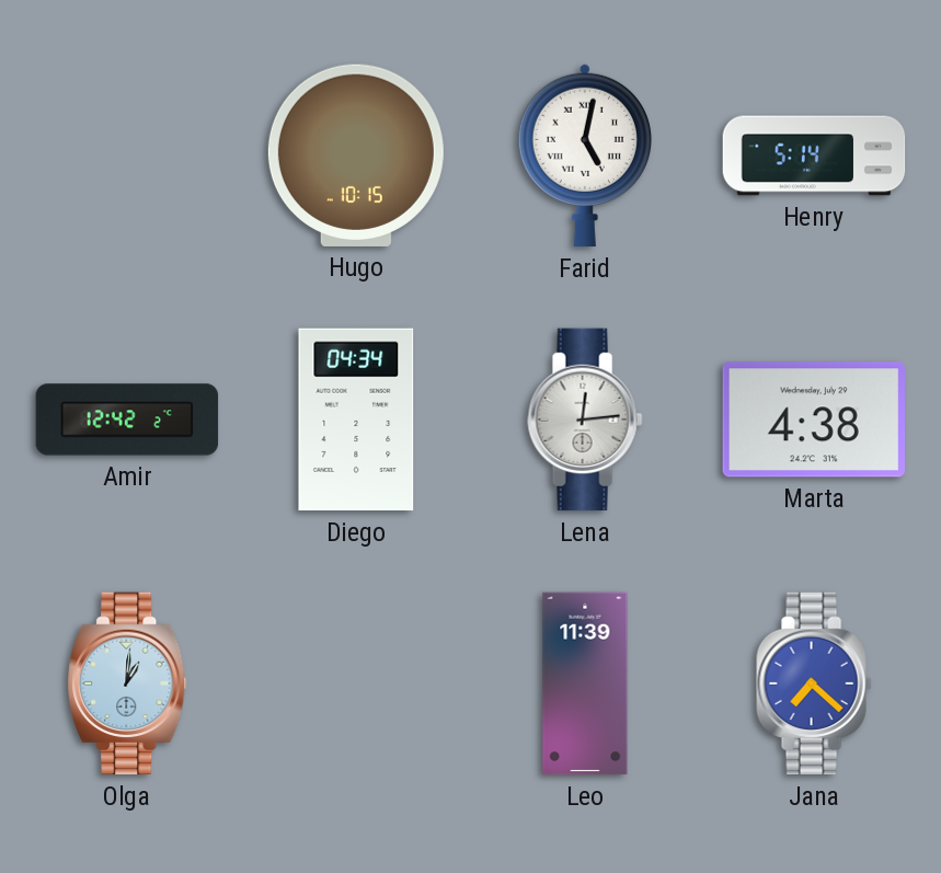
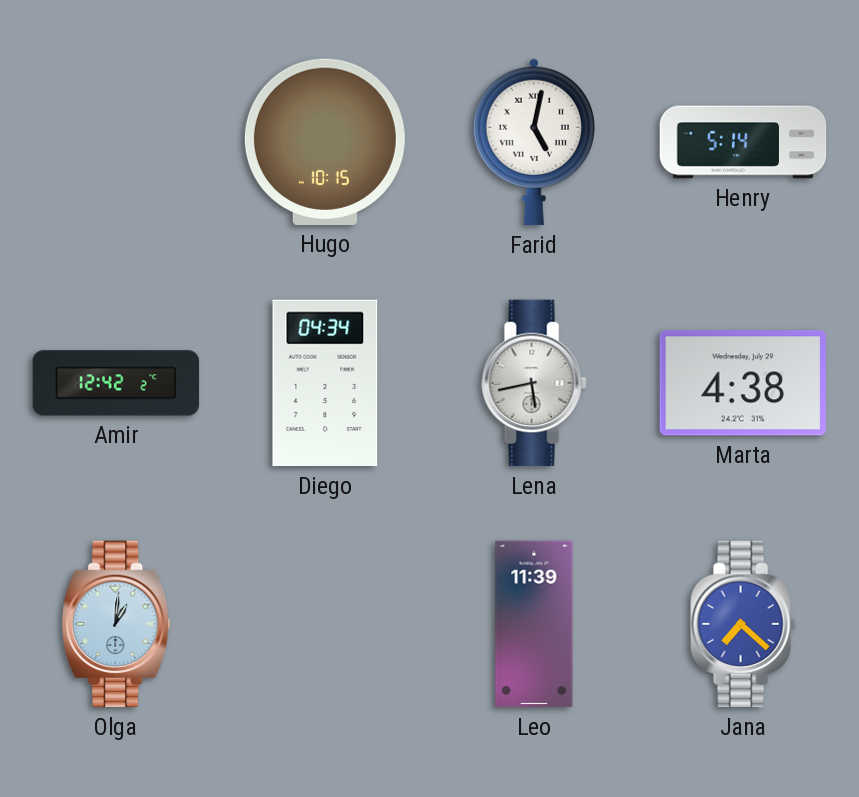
Lena: 12:14 -> 5:43 (534, 383)
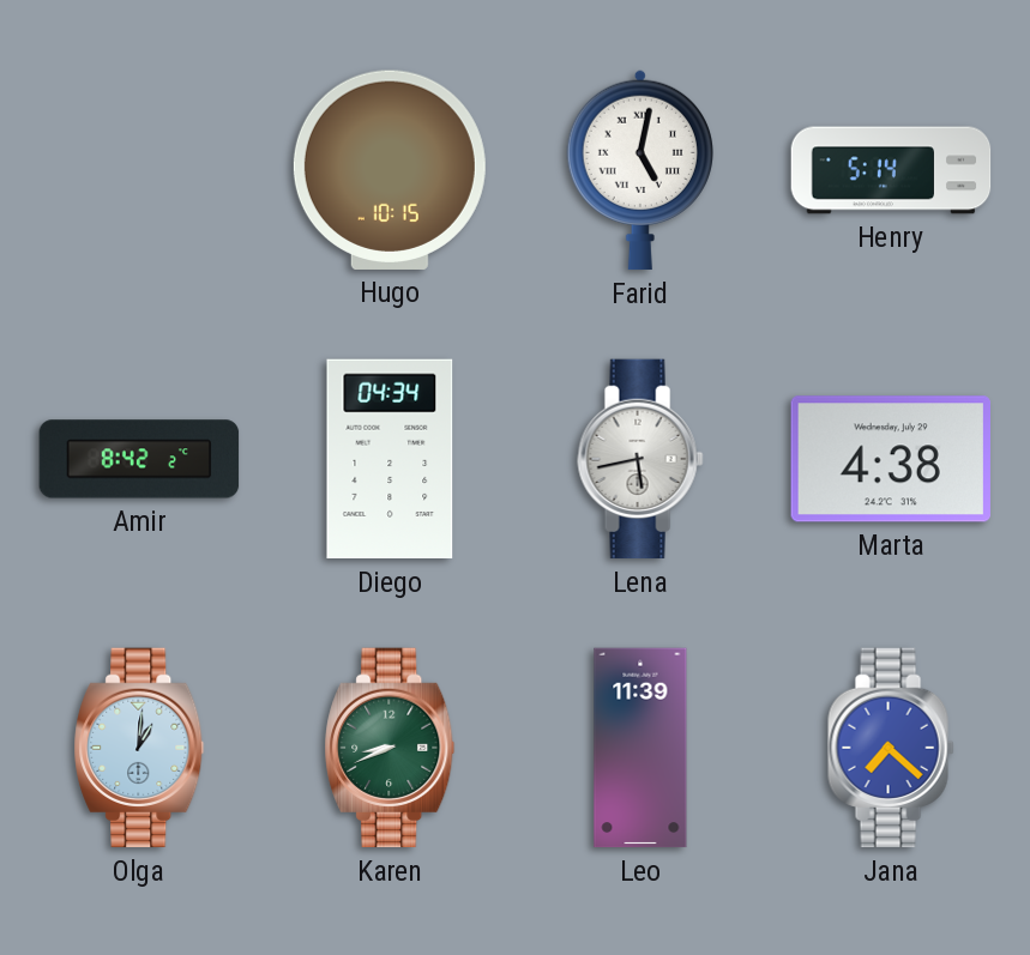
Amir: 12:42 -> 8:42 (139, 459)
Karen: none -> 8:41 (390, 748)
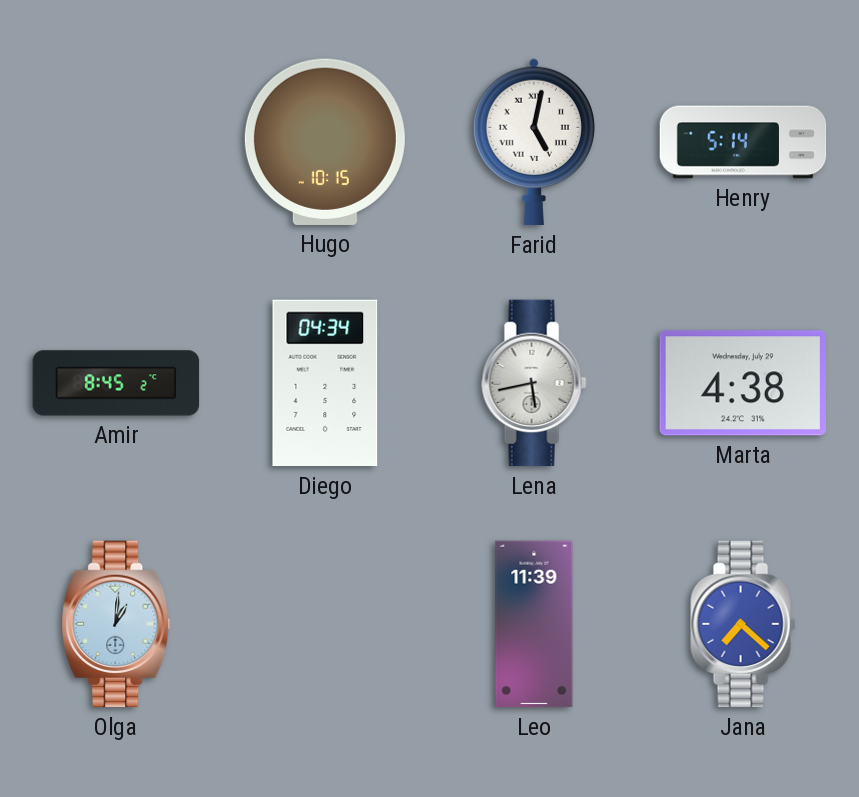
Amir: 8:42 -> 8:45 (116, 383)
Karen: 8:41 -> none (390, 748)
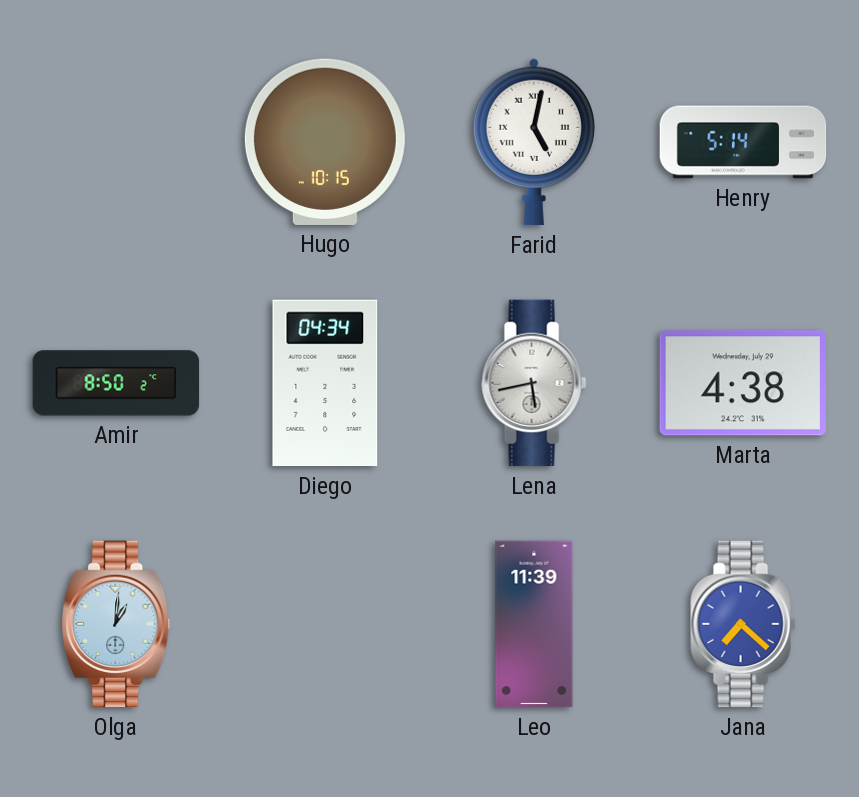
Amir: 8:45 -> 8:50 (116, 383)
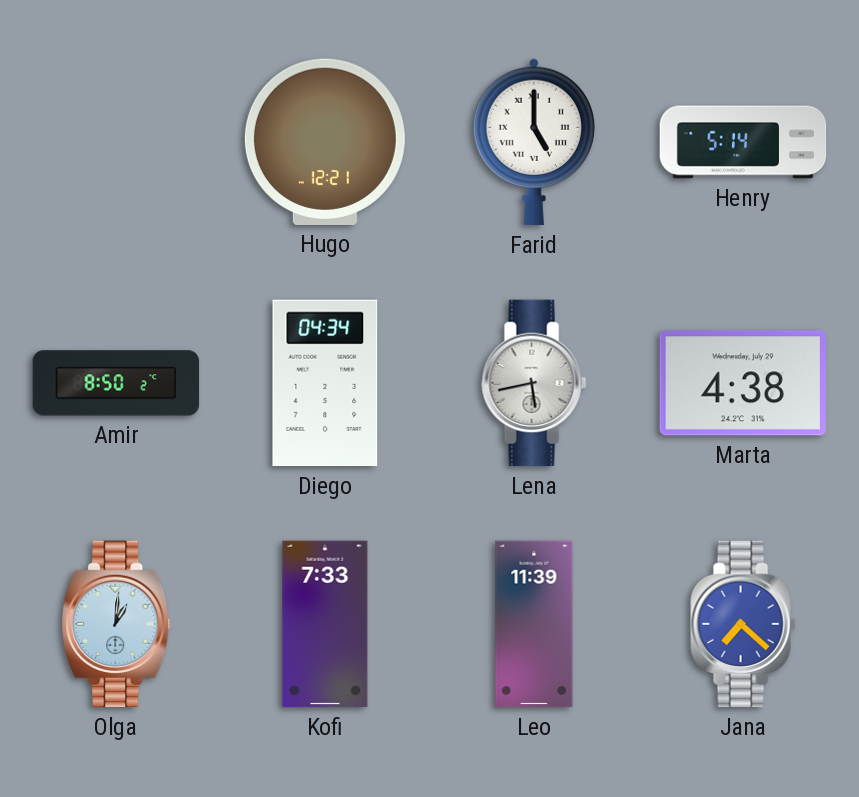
Hugo: 10:15 -> 12:21 (325, 142)
Farid: 5:02 -> 5:00 (534, 142)
Kofi: none -> 7:33 (325, 624)
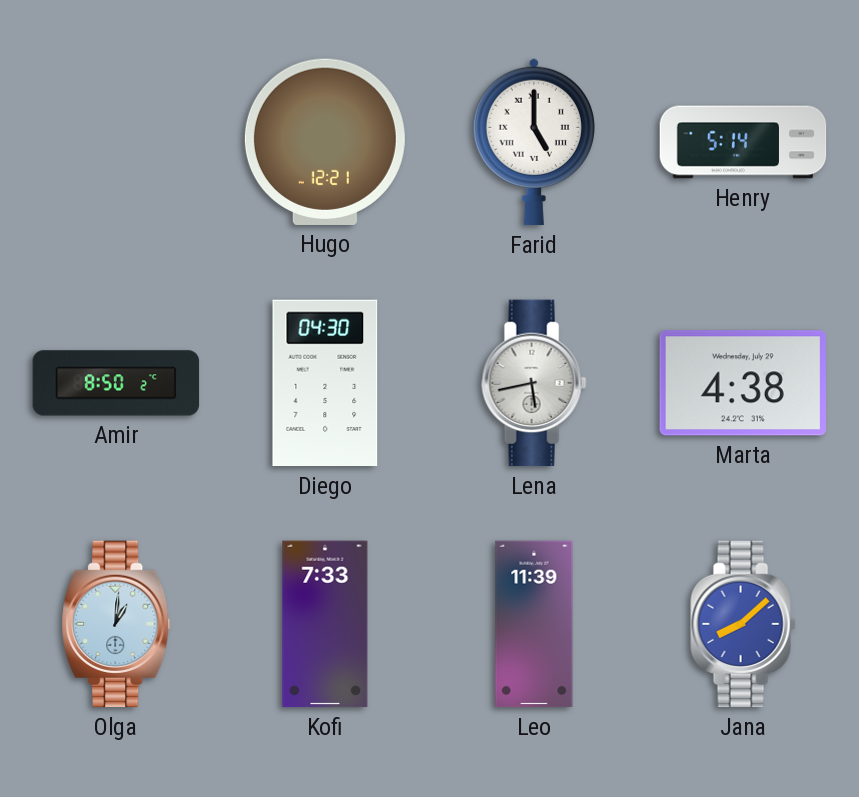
Diego: 04:34 -> 04:30 (325, 383)
Jana: 7:22 -> 8:08 (743, 624)
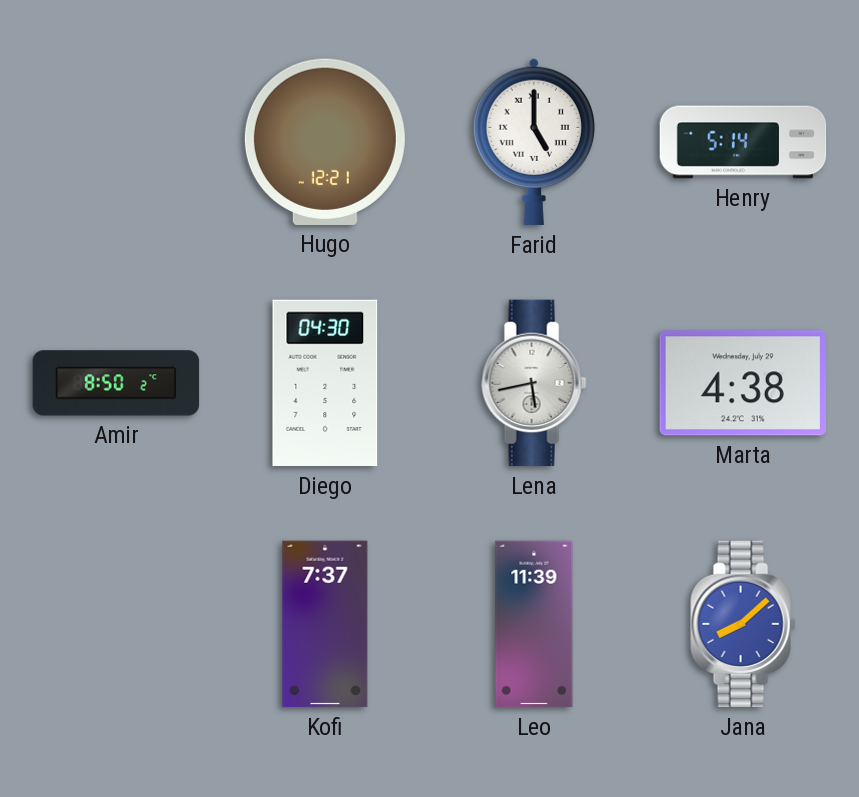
Olga: 1:01 -> none (116, 624)
Kofi: 7:33 -> 7:37 (325, 624)
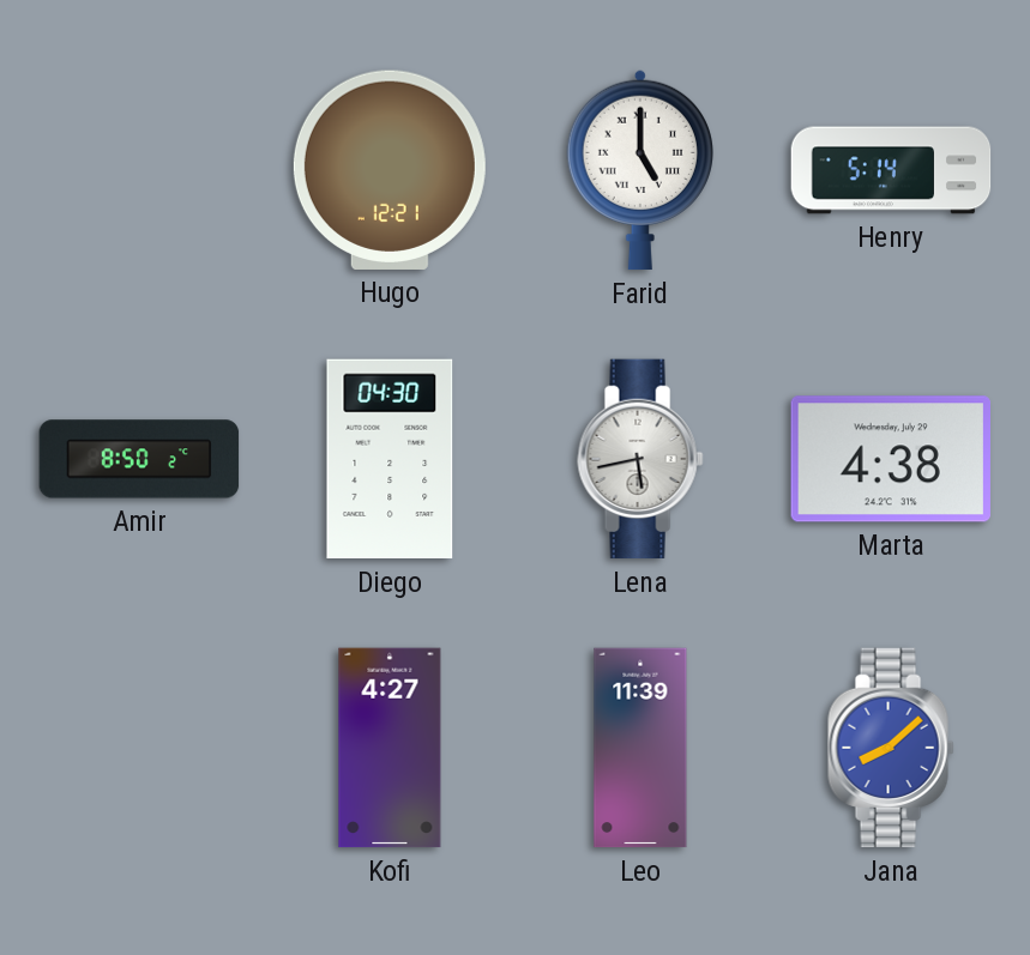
Kofi: 7:37 -> 4:27 (390, 748)
